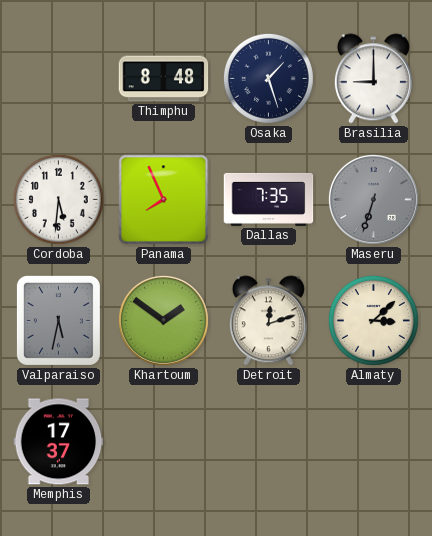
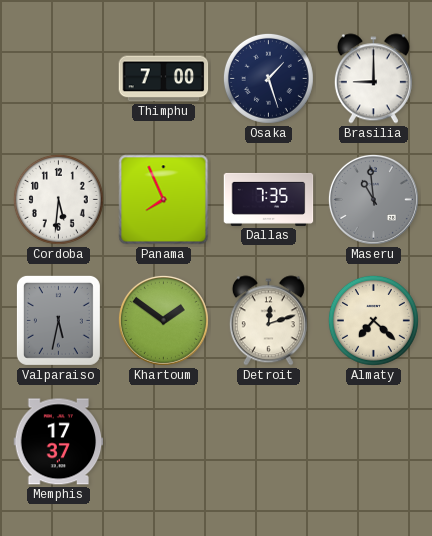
Thimphu: 8:48 -> 7:00 (164, 79)
Maseru: 6:33 -> 10:59 (373, 199)
Almaty: 3:08 -> 7:22 (373, 320)
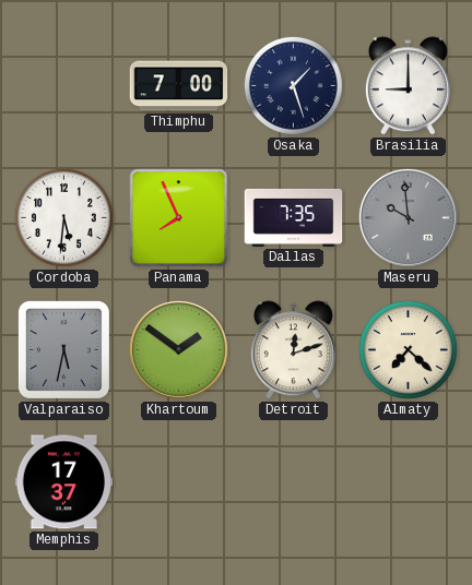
Maseru: 10:59 -> 9:59 (408, 217)
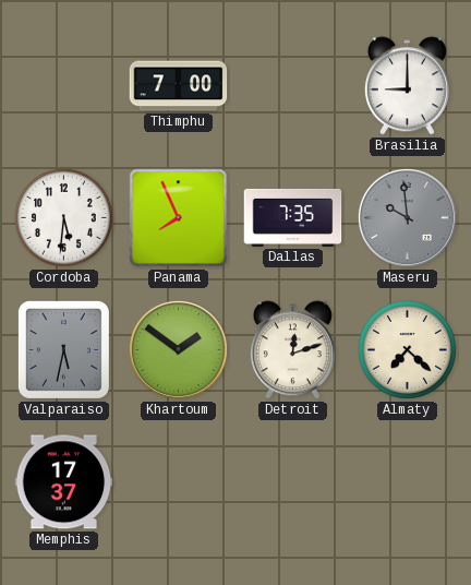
Osaka: 1:27 -> none (293, 85)
